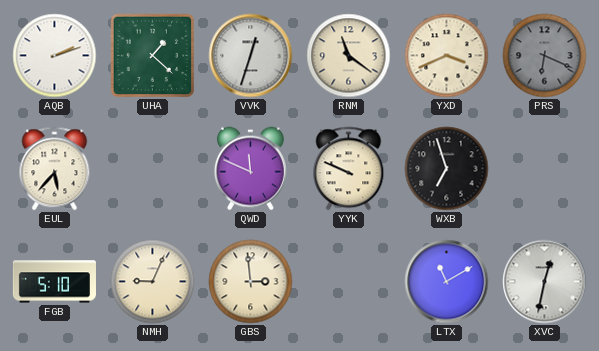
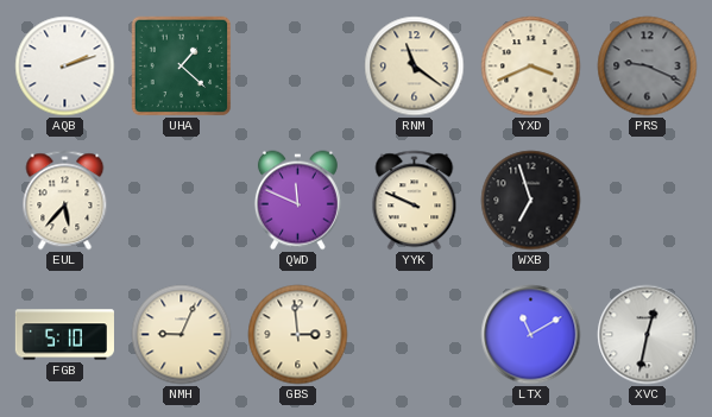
VVK: 12:33 -> none (251, 56)
PRS: 6:19 -> 9:19 (648, 67)
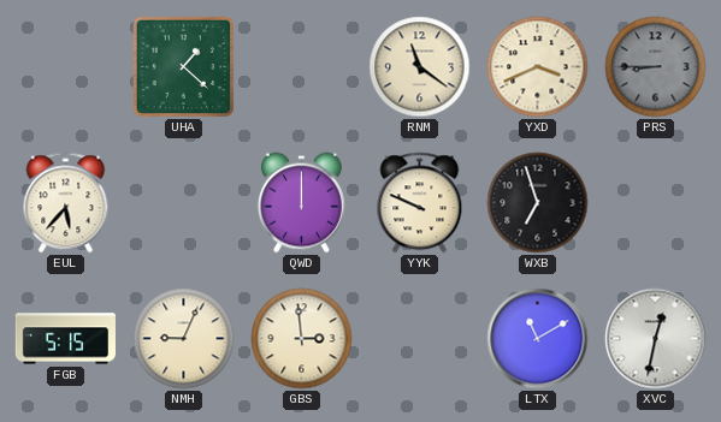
AQB: 2:12 -> none (65, 67)
PRS: 9:19 -> 8:45 (656, 67)
QWD: 11:49 -> 12:00 (301, 203)
FGB: 5:10 -> 5:15 (65, 339)
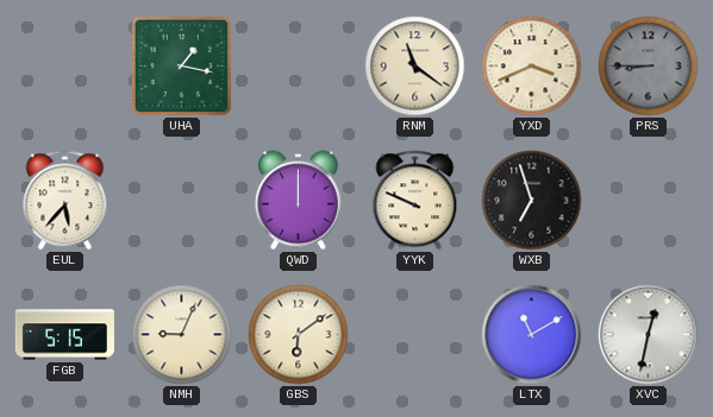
UHA: 1:22 -> 1:17 (182, 67)
GBS: 2:59 -> 6:09 (299, 335)
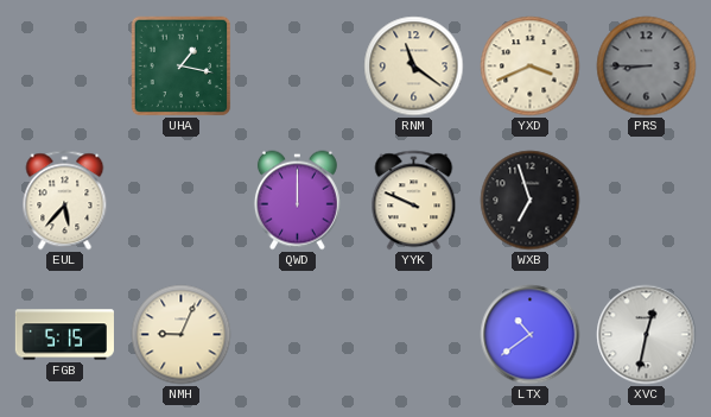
GBS: 6:09 -> none (299, 335)
LTX: 11:10 -> 10:39 (531, 335)
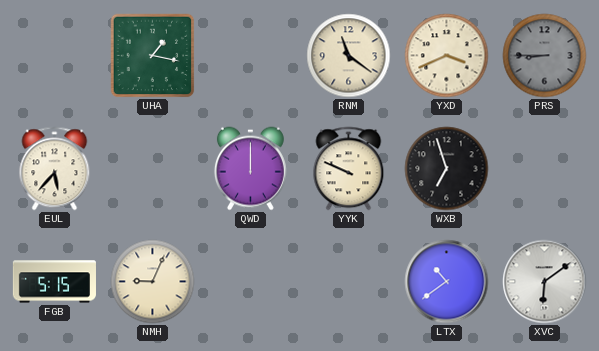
XVC: 12:32 -> 6:09 (545, 282)
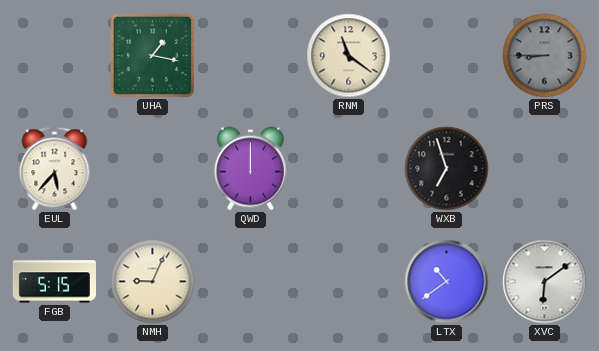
YXD: 3:41 -> none (447, 56)
YYK: 9:49 -> none (349, 169)
